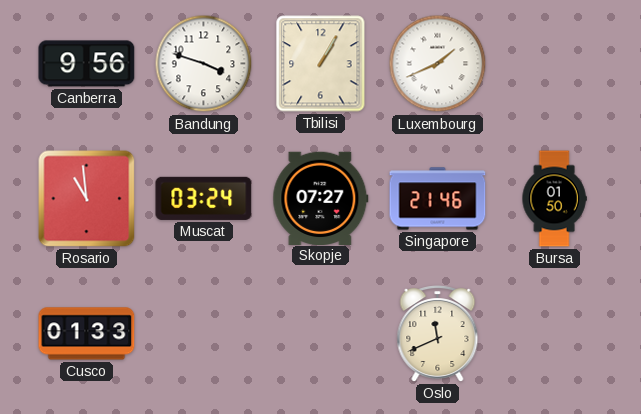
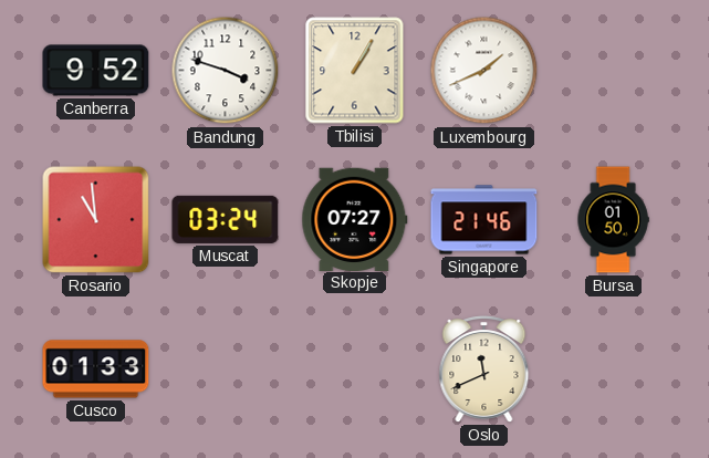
Canberra: 9:56 -> 9:52 (96, 71)
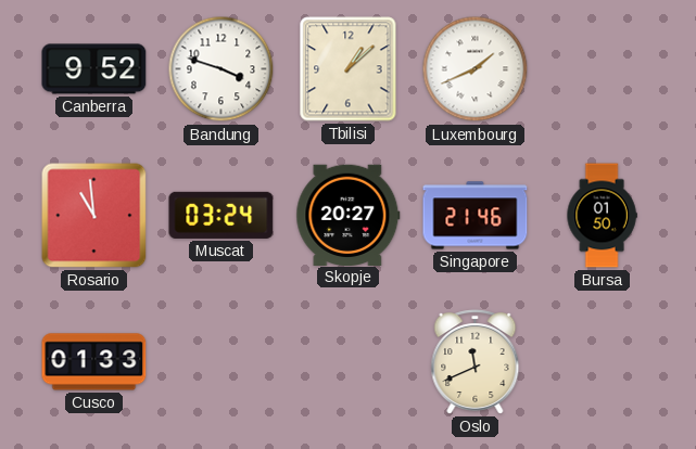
Tbilisi: 1:05 -> 1:08 (349, 69)
Skopje: 07:27 -> 20:27 (349, 215)
